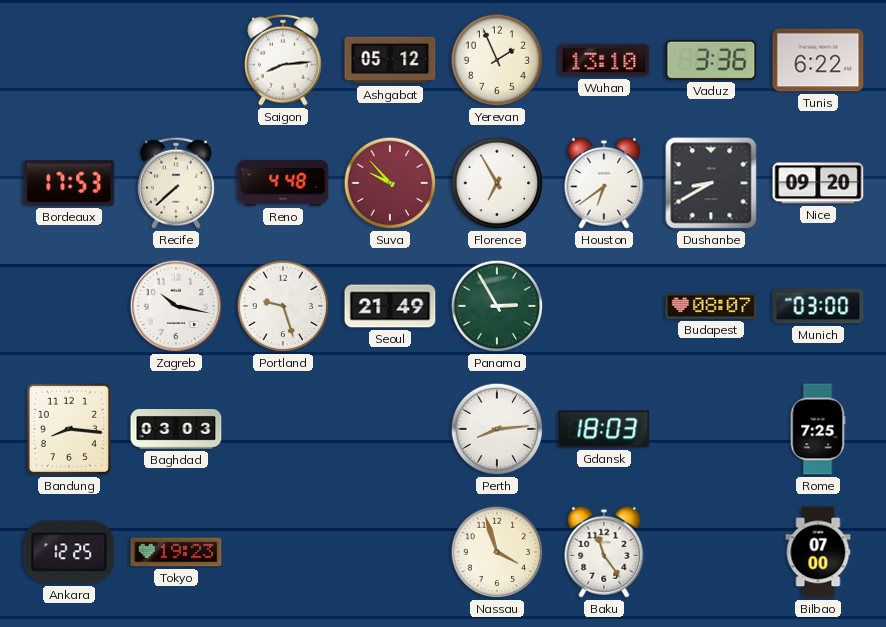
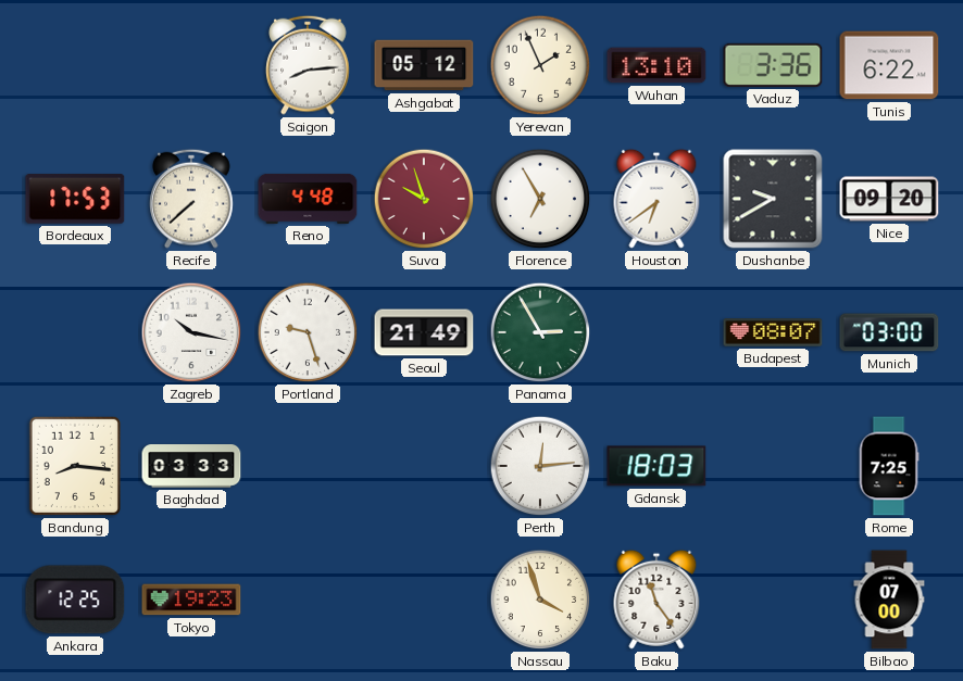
Suva: 9:53 -> 9:57 (424, 199)
Dushanbe: 8:40 -> 9:40 (773, 199)
Baghdad: 03:03 -> 03:33 (191, 467)
Perth: 8:14 -> 12:14 (540, 466)
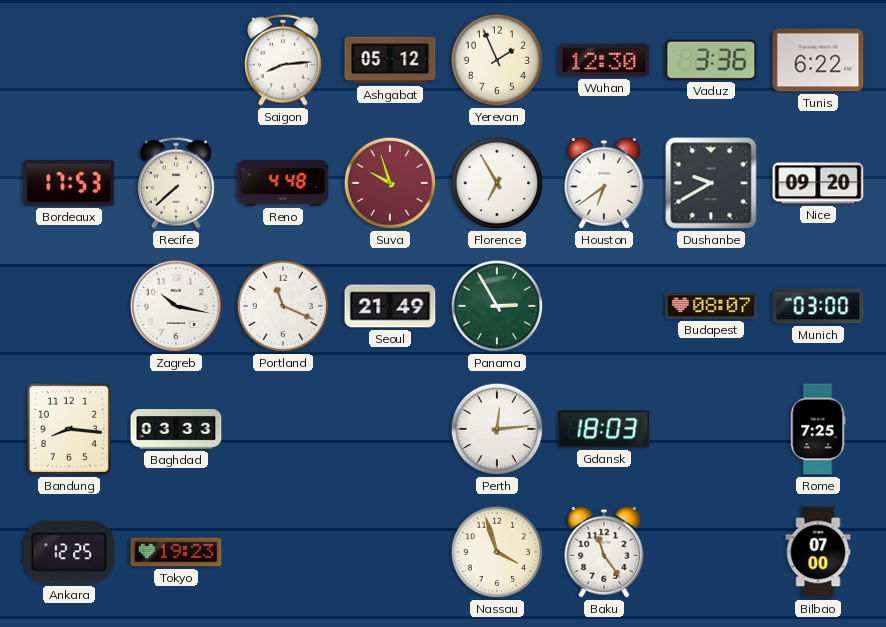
Wuhan: 13:10 -> 12:30 (604, 60)
Portland: 9:27 -> 11:19 (283, 306)
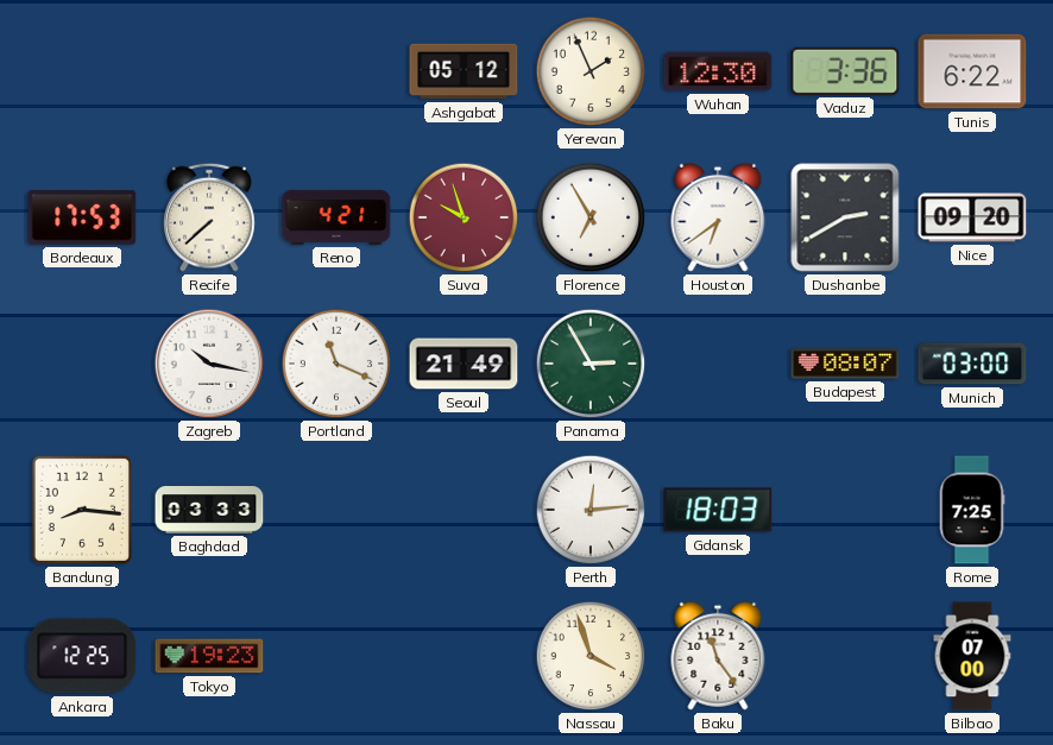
Saigon: 8:14 -> none (283, 60)
Reno: 4:48 -> 4:21 (336, 217)
Dushanbe: 9:40 -> 2:40 (845, 217)
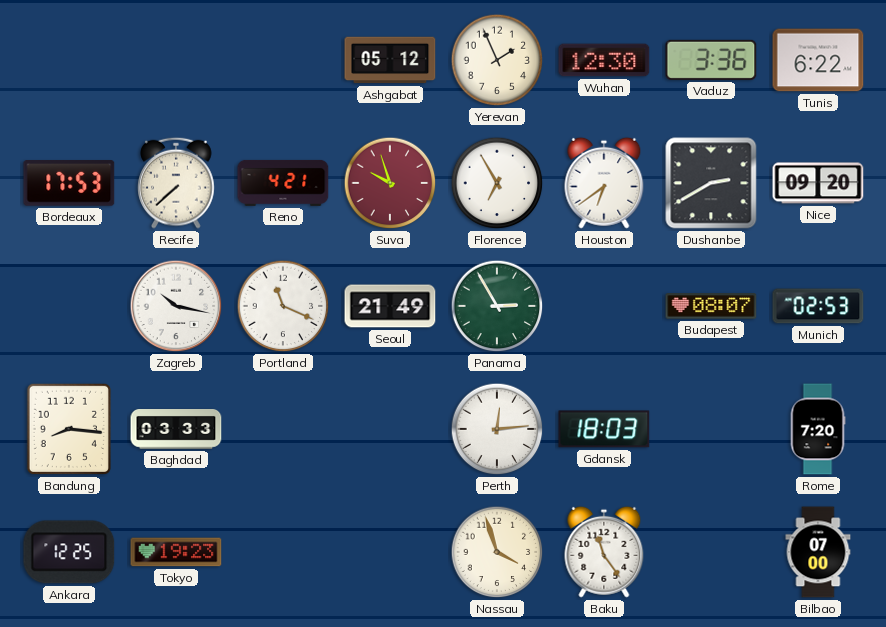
Munich: 03:00 -> 02:53 (818, 306)
Rome: 7:25 -> 7:20 (818, 429)
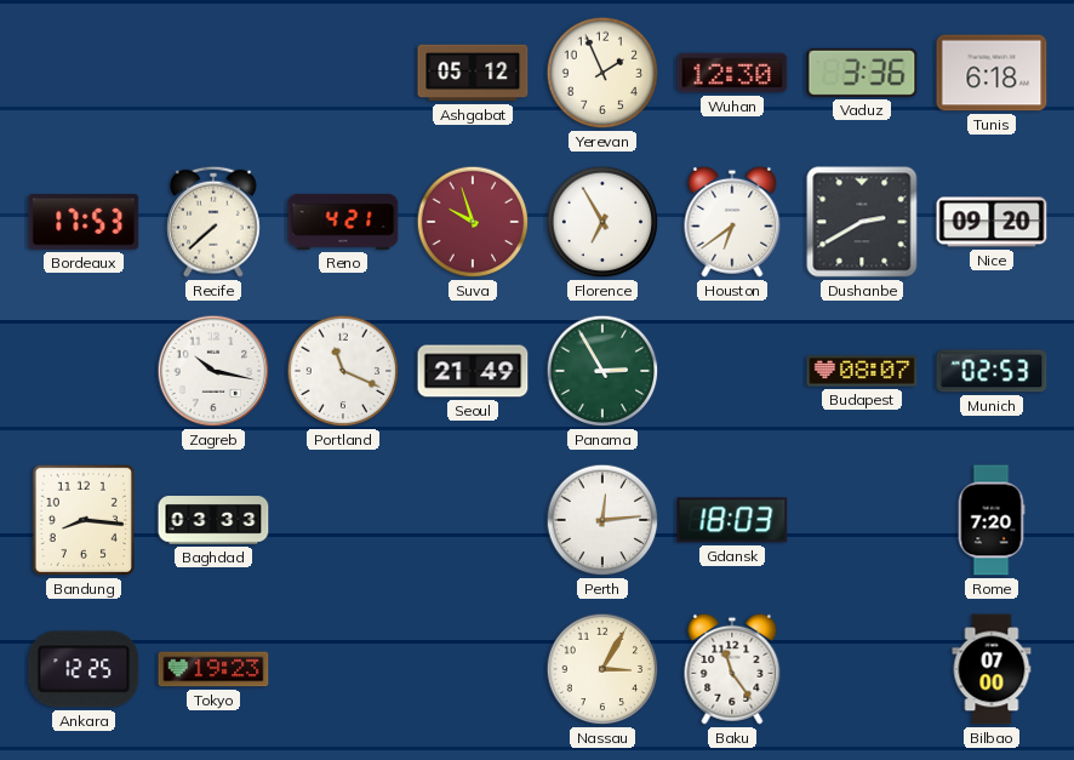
Tunis: 6:22 -> 6:18 (992, 73)
Nassau: 3:57 -> 3:05 (602, 669)
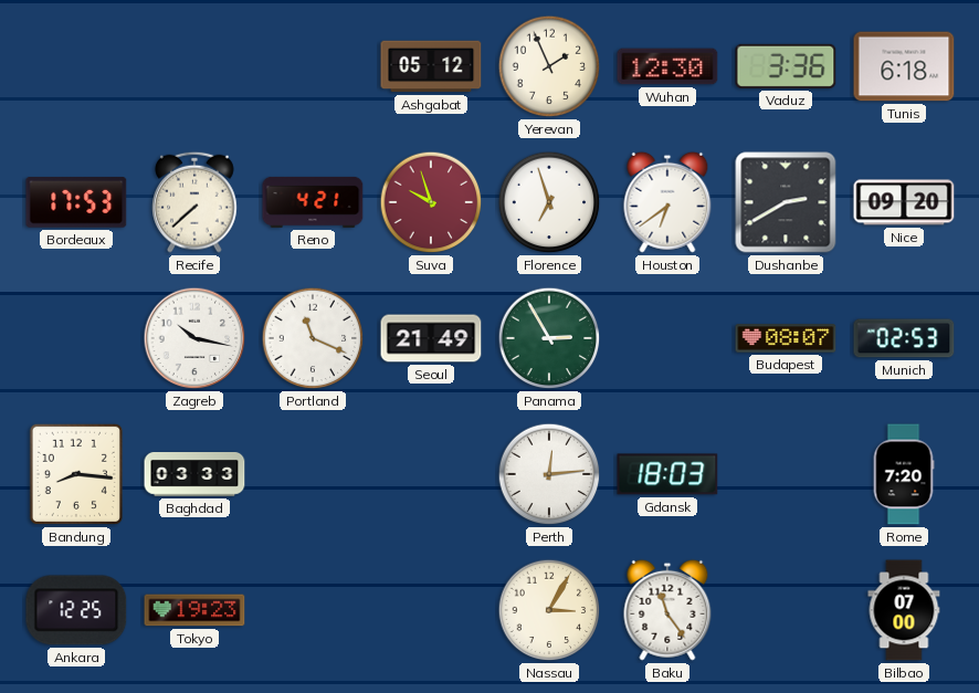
Florence: 6:55 -> 6:57 (549, 202)
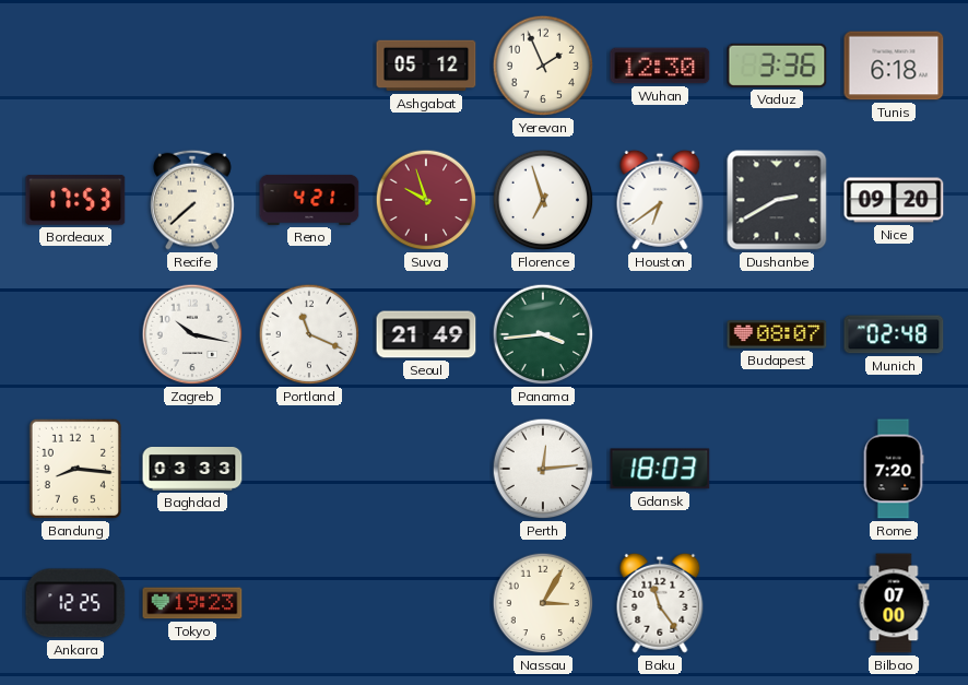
Panama: 2:55 -> 3:44 (543, 334)
Munich: 02:53 -> 02:48 (894, 334)
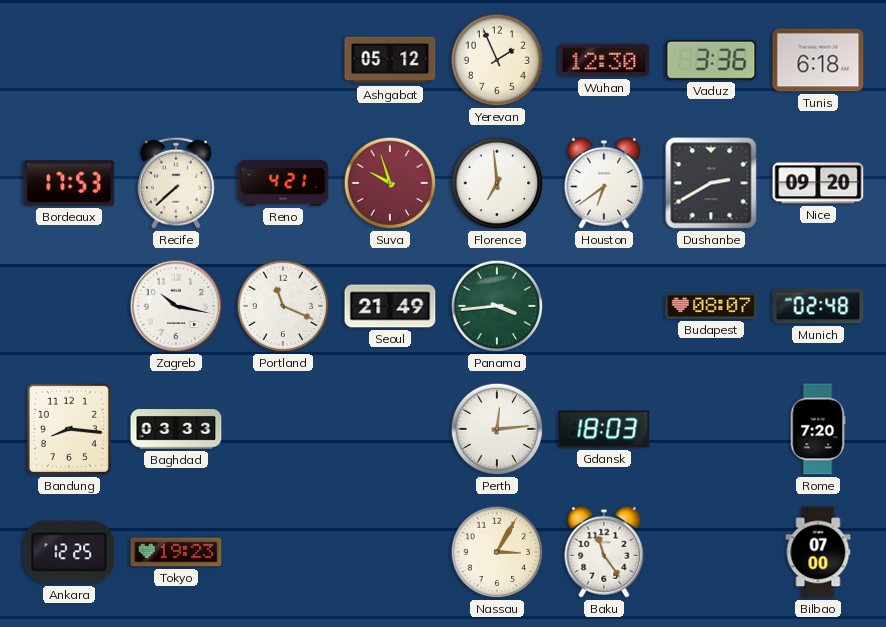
Florence: 6:57 -> 6:59 (497, 183)
